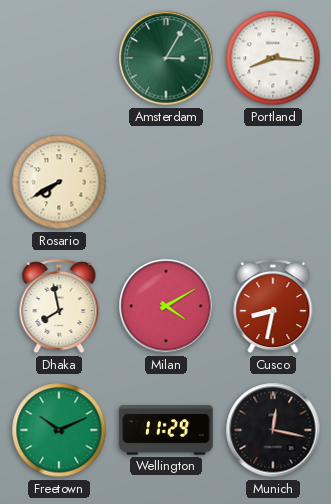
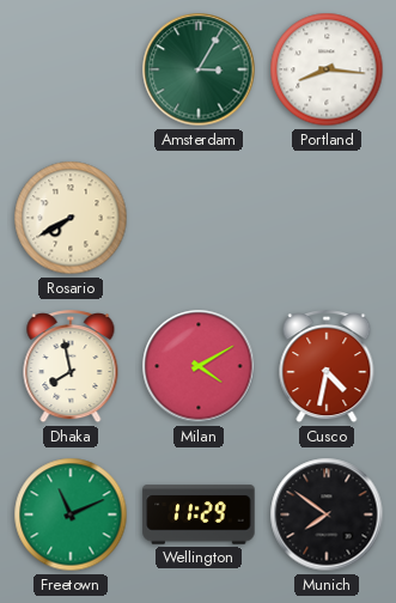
Cusco: 8:32 -> 4:32 (327, 367)
Freetown: 10:11 -> 11:11 (71, 514)
Munich: 12:17 -> 7:51 (327, 514)
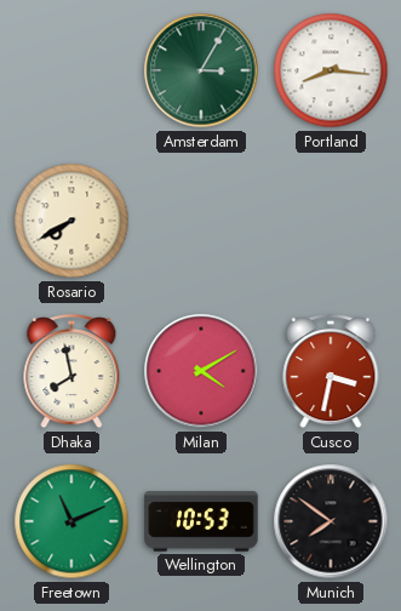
Cusco: 4:32 -> 3:32 (331, 372)
Wellington: 11:29 -> 10:53 (201, 521)
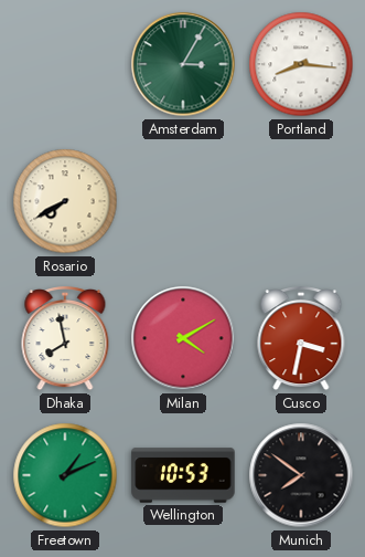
Freetown: 11:11 -> 1:11 (65, 475)
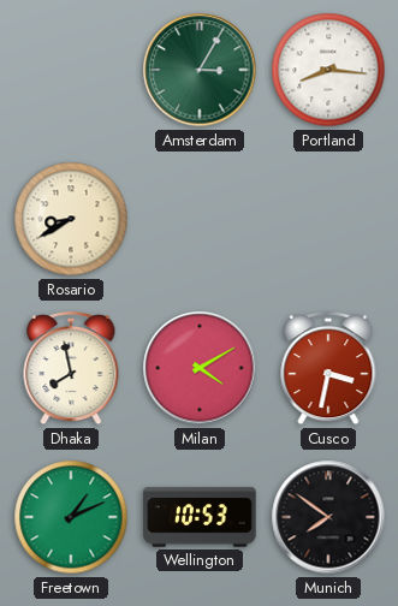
Rosario: 7:40 -> 8:40 (71, 219)
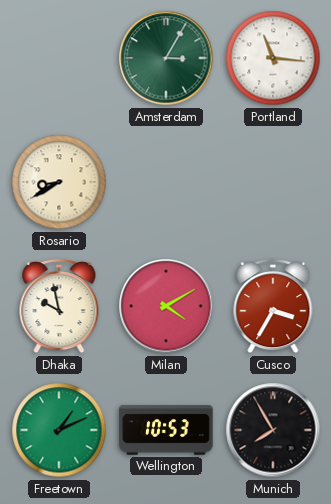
Portland: 8:16 -> 11:16 (273, 58)
Dhaka: 7:58 -> 9:58 (59, 307)
Cusco: 3:32 -> 3:35 (273, 307)
Munich: 7:51 -> 7:55 (273, 430)
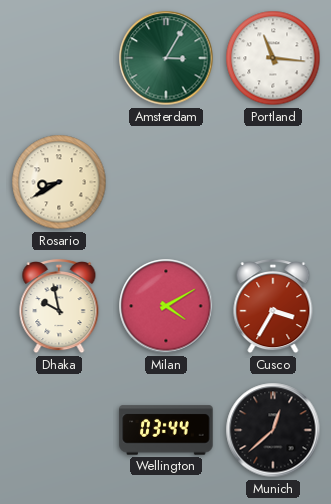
Freetown: 1:11 -> none (59, 430)
Wellington: 10:53 -> 03:44 (166, 430)
Munich: 7:55 -> 12:38 (273, 430)
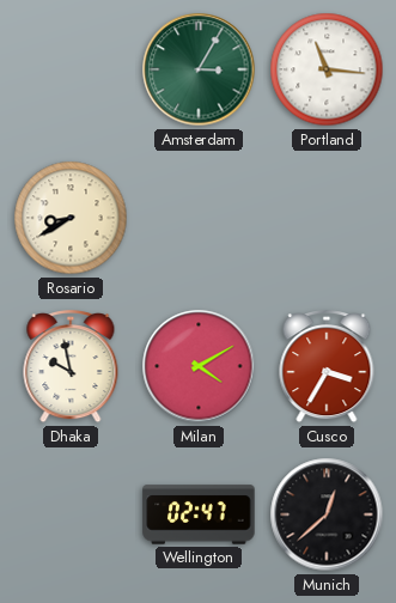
Wellington: 03:44 -> 02:47 (199, 514)
